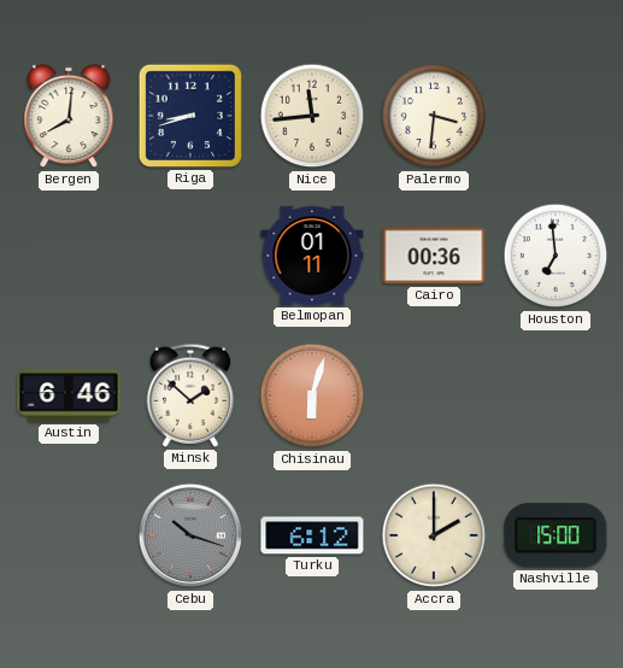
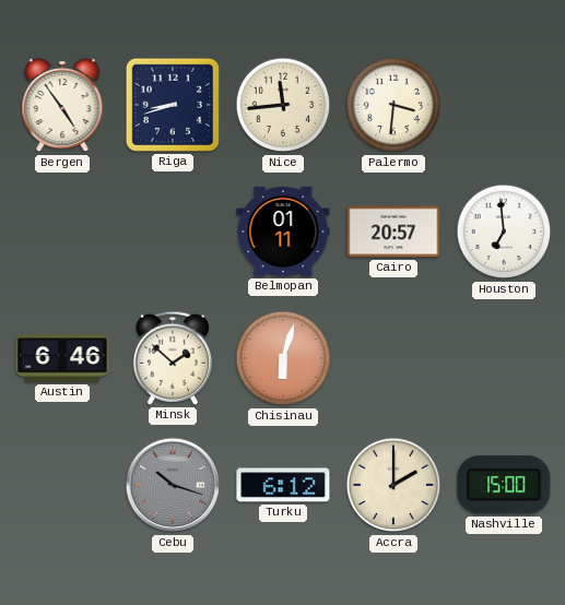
Bergen: 8:01 -> 4:54 (62, 105)
Cairo: 00:36 -> 20:57 (393, 232)
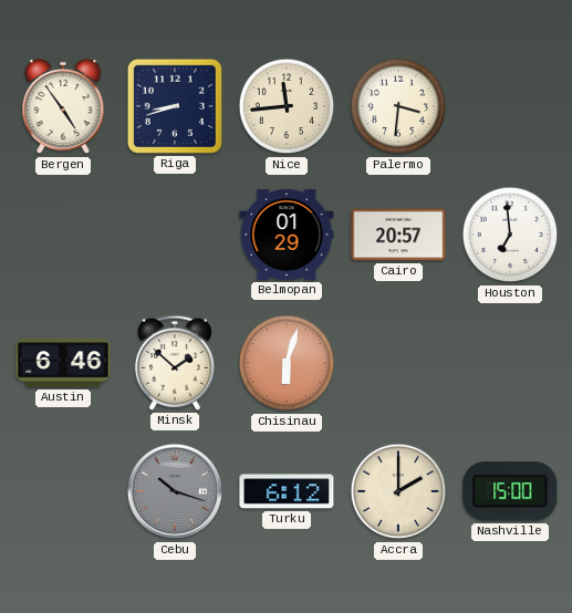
Belmopan: 01:11 -> 01:29 (287, 235)
